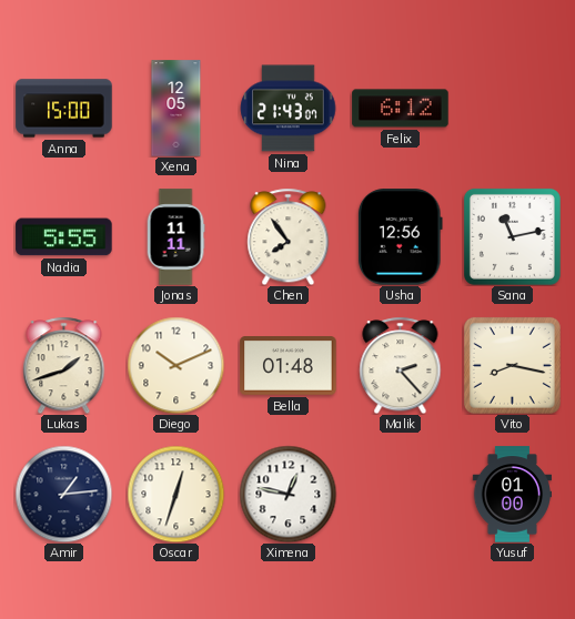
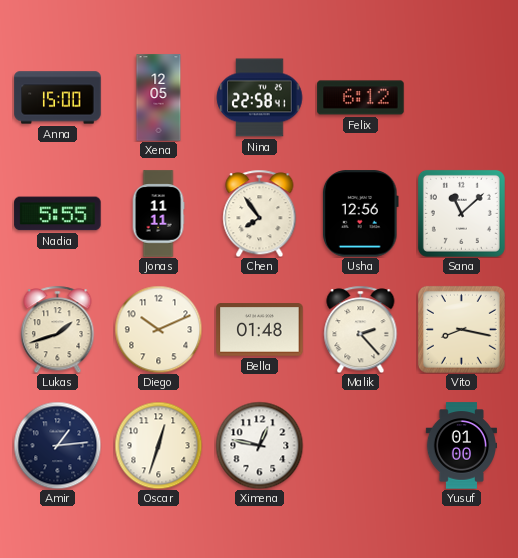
Nina: 21:43 -> 22:58 (260, 98)
Sana: 11:13 -> 11:08 (461, 213)
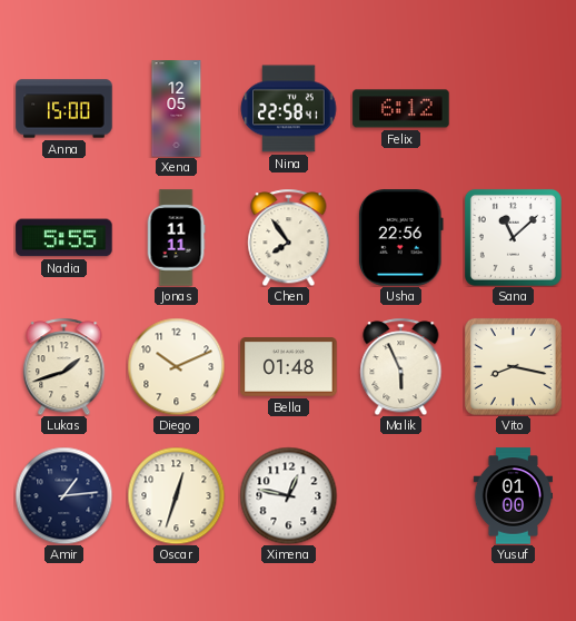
Usha: 12:56 -> 22:56 (400, 238)
Malik: 2:23 -> 5:56 (401, 366)
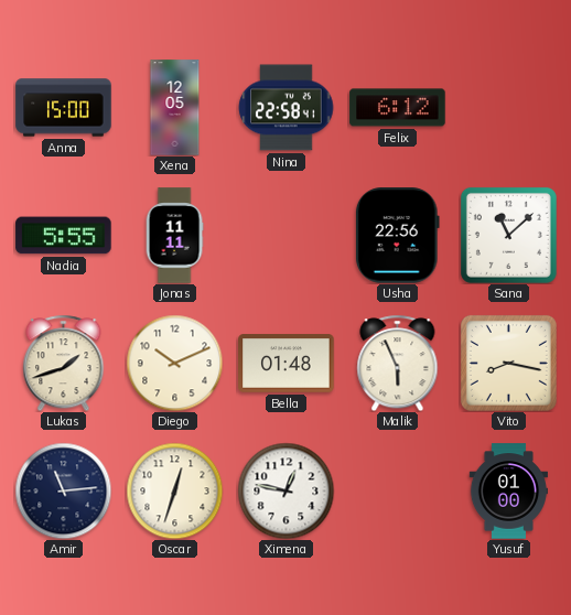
Chen: 7:54 -> none (289, 237)
Amir: 1:14 -> 11:14 (63, 490)
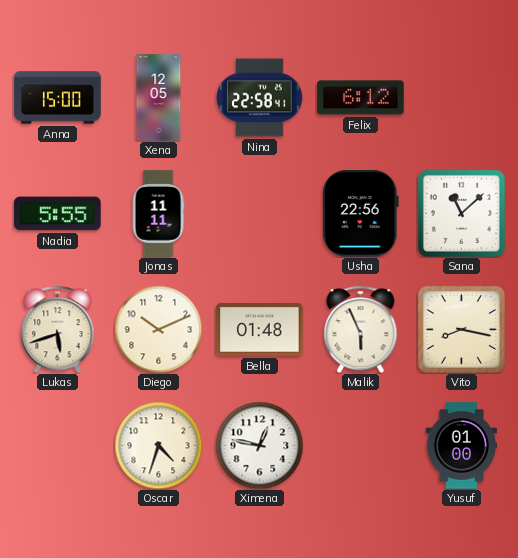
Lukas: 1:42 -> 5:42 (58, 329)
Amir: 11:14 -> none (63, 490)
Oscar: 12:33 -> 4:33 (158, 445)
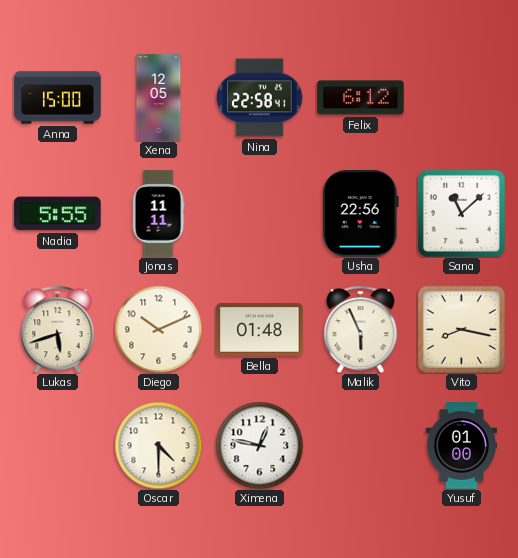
Oscar: 4:33 -> 4:30 (158, 445)
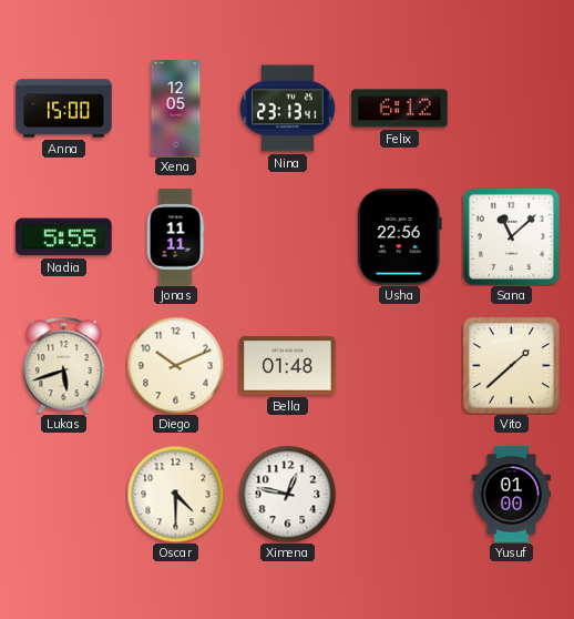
Nina: 22:58 -> 23:13 (288, 109)
Malik: 5:56 -> none (361, 329)
Vito: 8:17 -> 1:38 (511, 365)
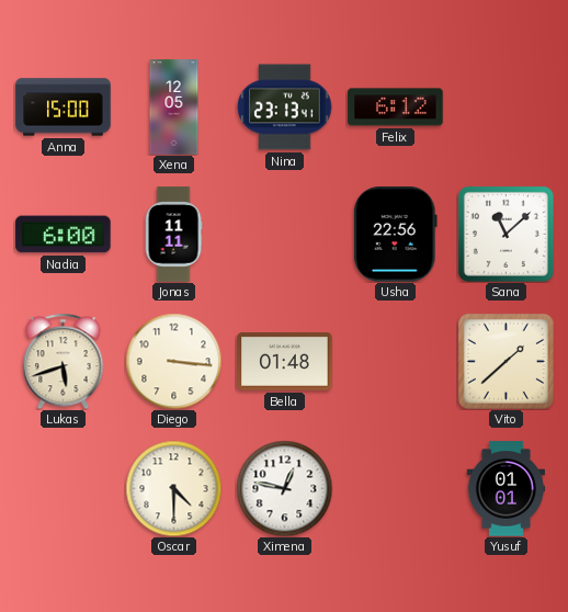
Nadia: 5:55 -> 6:00 (64, 235)
Diego: 10:11 -> 3:16 (173, 361)
Yusuf: 01:00 -> 01:01 (505, 489)
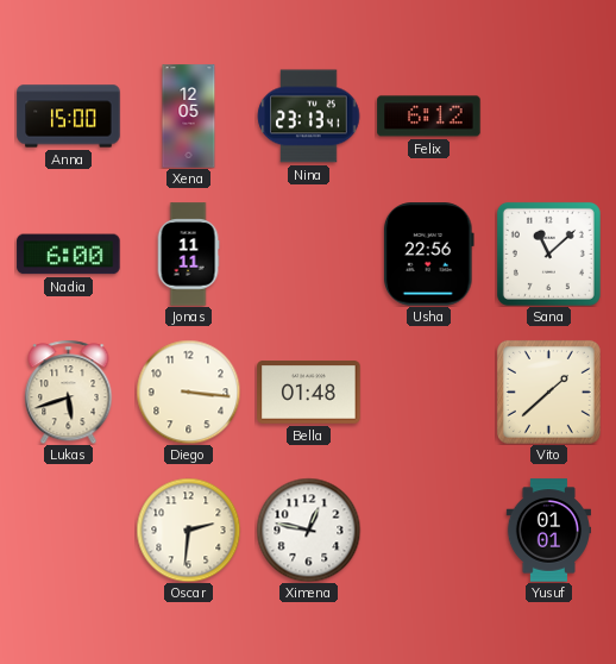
Oscar: 4:30 -> 2:31 (188, 530)
